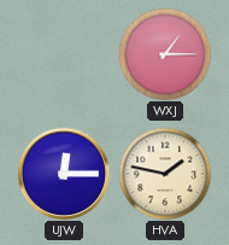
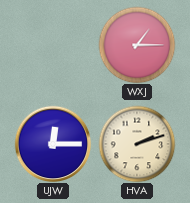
HVA: 1:47 -> 2:12 (137, 144)
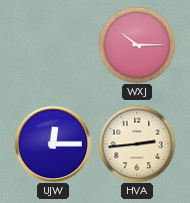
WXJ: 1:15 -> 10:15 (137, 45)
HVA: 2:12 -> 2:44 (137, 144)
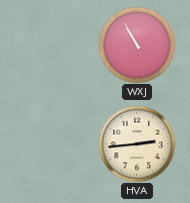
WXJ: 10:15 -> 10:55 (137, 45)
UJW: 12:15 -> none (53, 144)
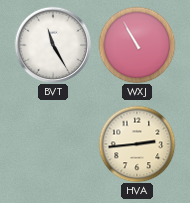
BVT: none -> 11:25 (53, 45)
